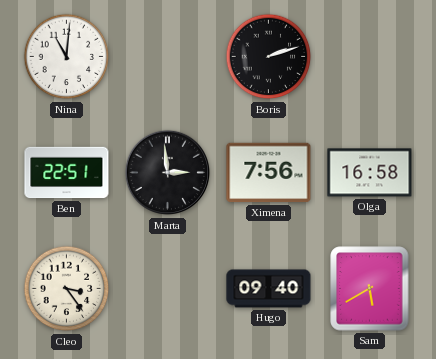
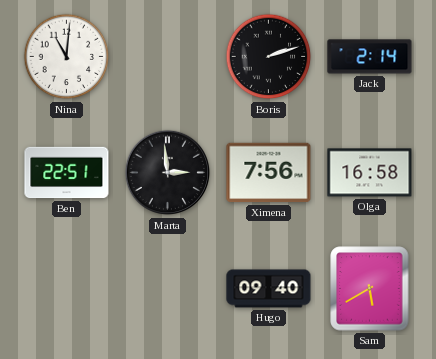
Jack: none -> 2:14 (370, 57)
Cleo: 3:24 -> none (67, 289)
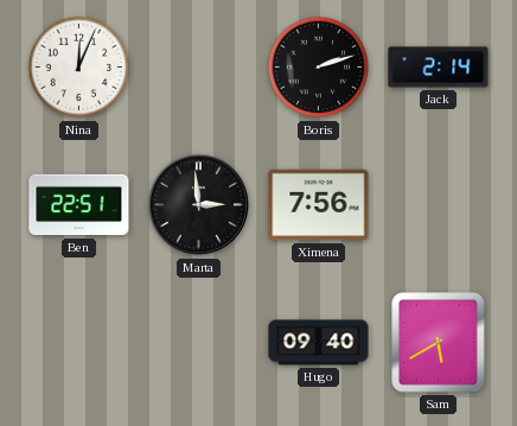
Nina: 11:01 -> 12:04 (79, 68)
Olga: 16:58 -> none (370, 173)
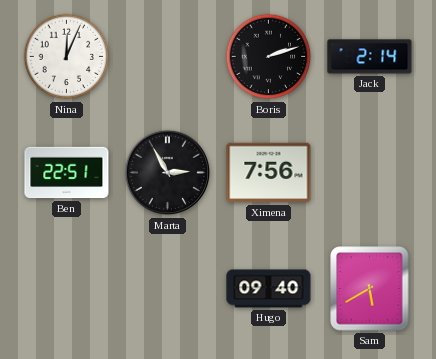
Marta: 2:59 -> 2:55 (168, 173)
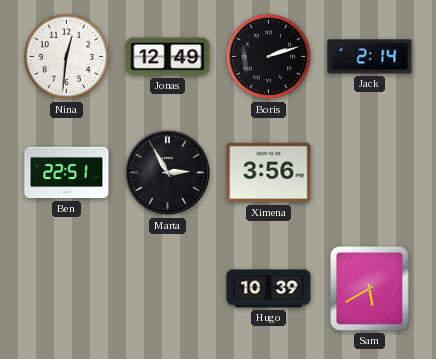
Nina: 12:04 -> 12:31 (67, 57)
Jonas: none -> 12:49 (168, 57)
Ximena: 7:56 -> 3:56 (269, 173)
Hugo: 09:40 -> 10:39 (269, 289)
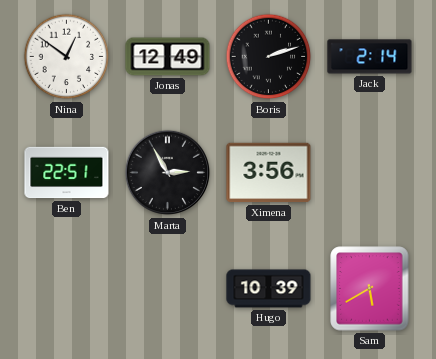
Nina: 12:31 -> 12:51 (67, 57)
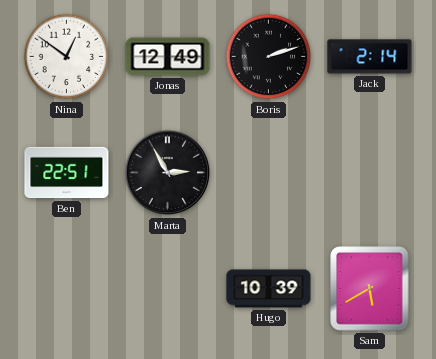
Ximena: 3:56 -> none (269, 173)
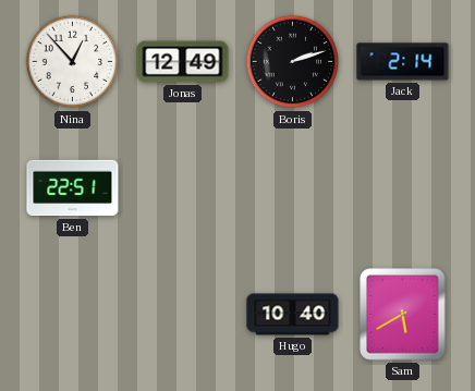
Nina: 12:51 -> 12:53 (73, 62)
Marta: 2:55 -> none (168, 173)
Hugo: 10:39 -> 10:40 (293, 315)
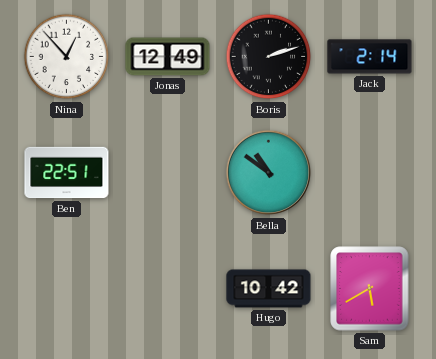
Bella: none -> 10:51 (269, 173)
Hugo: 10:40 -> 10:42 (269, 289)
